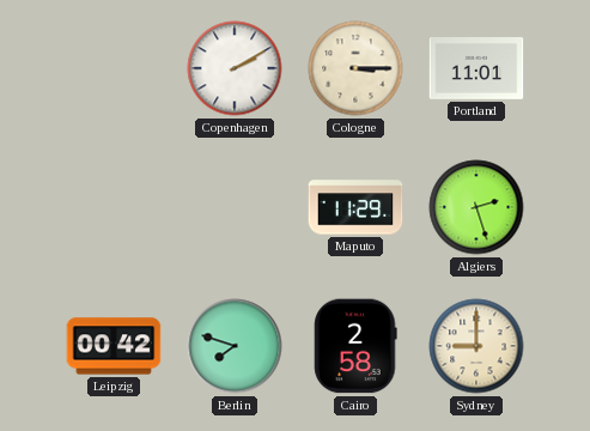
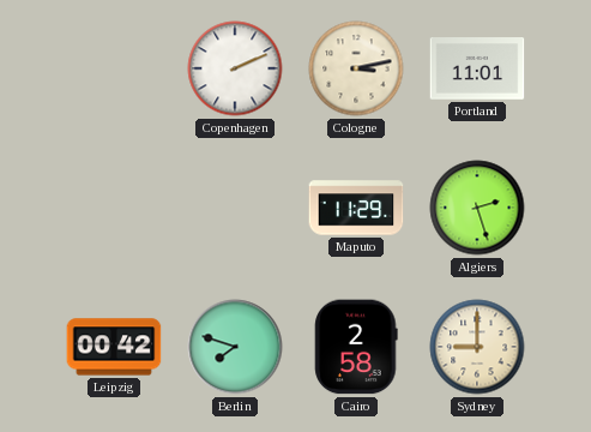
Copenhagen: 2:10 -> 2:11 (235, 68)
Cologne: 3:15 -> 3:13 (356, 68)
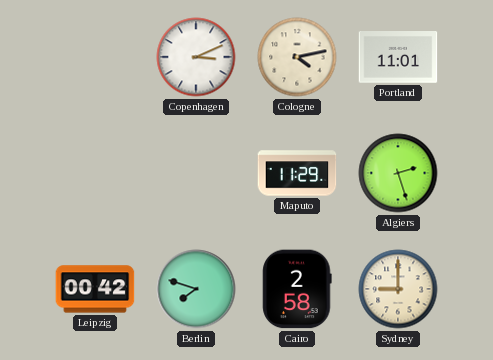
Copenhagen: 2:11 -> 3:11 (196, 57)
Cologne: 3:13 -> 4:13 (297, 57)
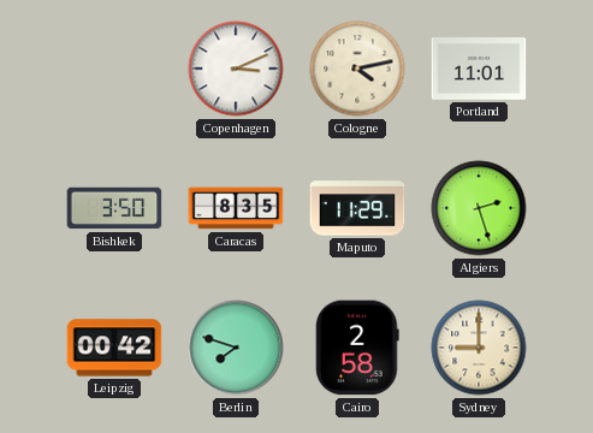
Bishkek: none -> 3:50 (114, 208)
Caracas: none -> 8:35 (236, 208)
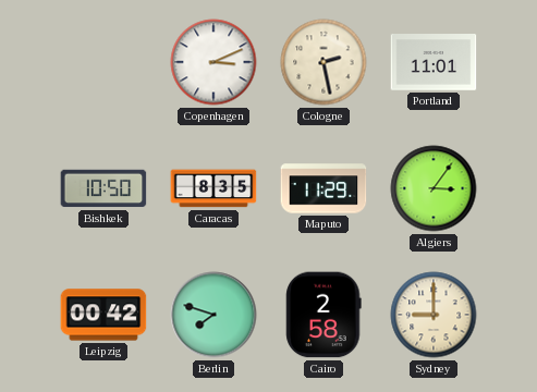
Cologne: 4:13 -> 2:28 (324, 62)
Bishkek: 3:50 -> 10:50 (103, 188)
Algiers: 2:27 -> 3:06 (434, 188)
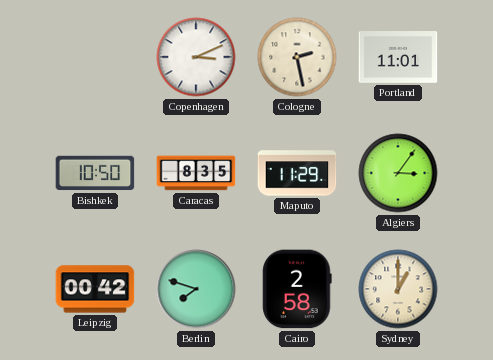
Sydney: 9:00 -> 1:00 (398, 289)
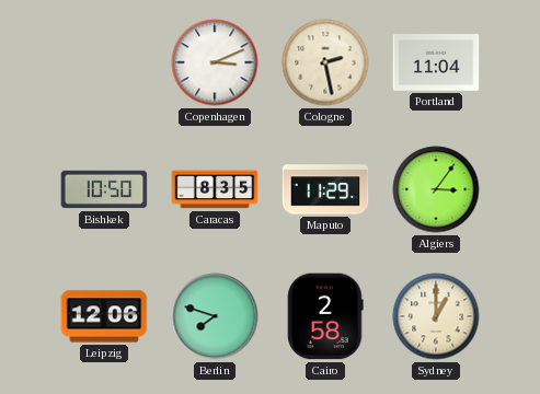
Portland: 11:01 -> 11:04 (436, 63)
Leipzig: 00:42 -> 12:06 (104, 316)
